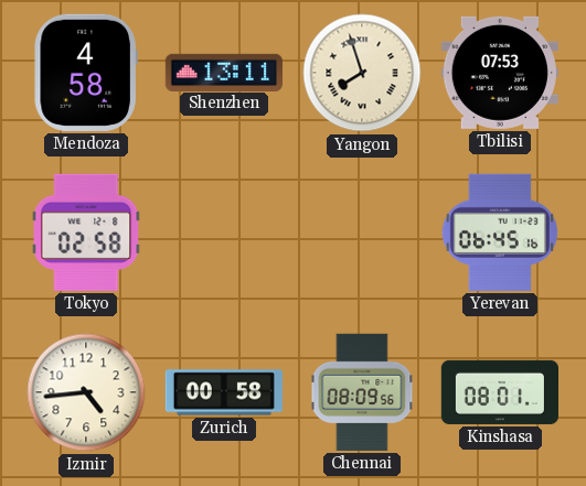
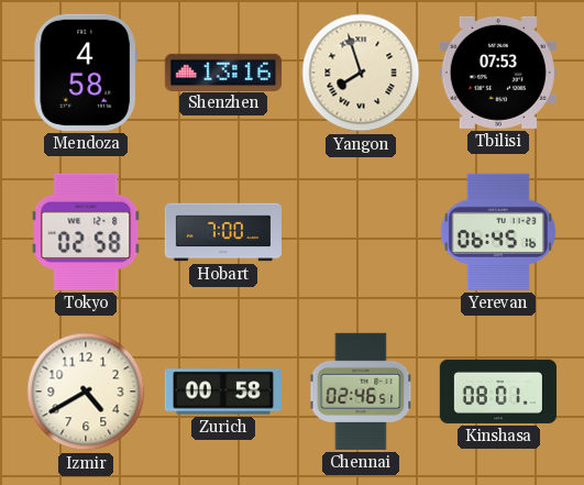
Shenzhen: 13:11 -> 13:16 (222, 71)
Hobart: none -> 7:00 (222, 232)
Izmir: 4:44 -> 4:40 (86, 392)
Chennai: 08:09 -> 02:46 (361, 392)
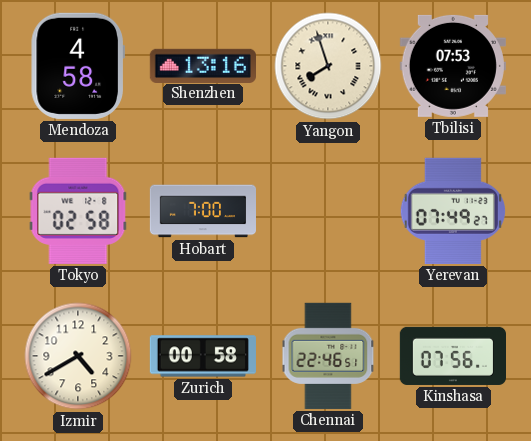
Yerevan: 06:45 -> 07:49 (453, 211)
Chennai: 02:46 -> 22:46 (328, 356)
Kinshasa: 08:01 -> 07:56 (452, 356)
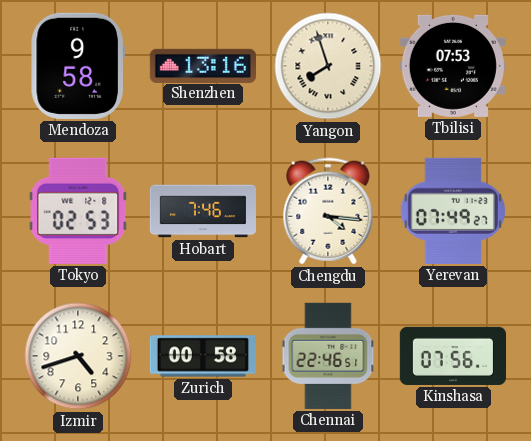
Mendoza: 4:58 -> 9:58 (78, 66)
Tokyo: 02:58 -> 02:53 (78, 211)
Hobart: 7:00 -> 7:46 (202, 211)
Chengdu: none -> 4:16 (328, 211)
Izmir: 4:40 -> 4:42 (78, 356)
